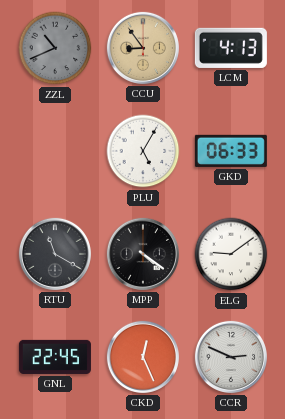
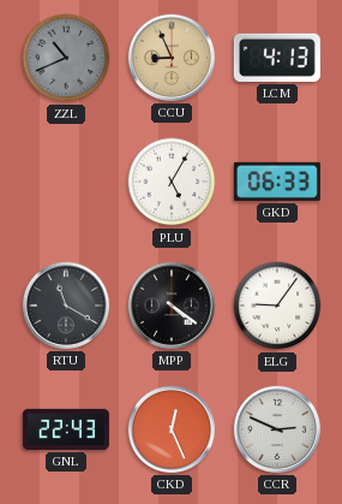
CCU: 8:54 -> 8:56 (172, 58)
ELG: 9:09 -> 9:06 (277, 306)
GNL: 22:45 -> 22:43 (66, 429)
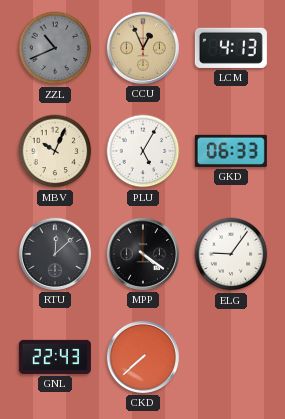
CCU: 8:56 -> 12:56 (143, 48)
MBV: none -> 10:04 (55, 151)
RTU: 11:20 -> 12:08 (55, 254)
CKD: 12:26 -> 7:38 (143, 357)
CCR: 2:49 -> none (277, 429)
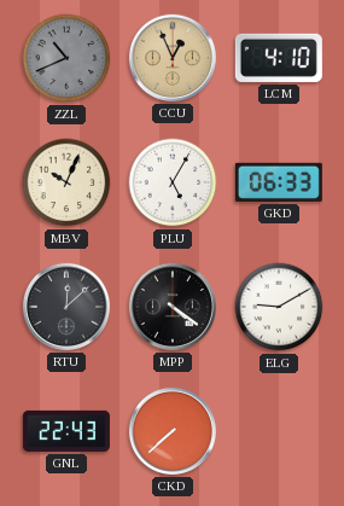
LCM: 4:13 -> 4:10 (279, 58)
ELG: 9:06 -> 9:10 (279, 307)
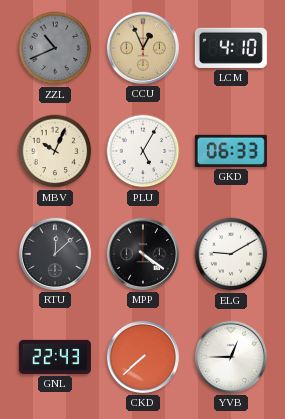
YVB: none -> 12:45 (231, 357)
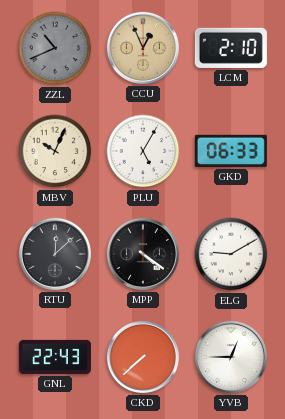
LCM: 4:10 -> 2:10 (231, 48)
